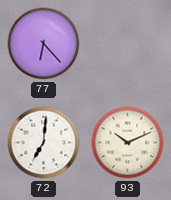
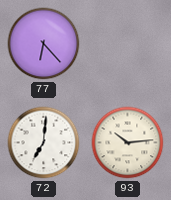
93: 10:11 -> 10:14 (128, 143)
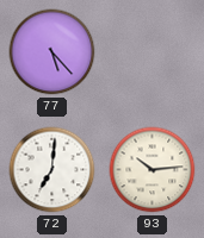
77: 6:23 -> 5:23 (52, 52)
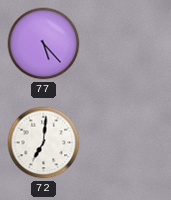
93: 10:14 -> none (153, 170)
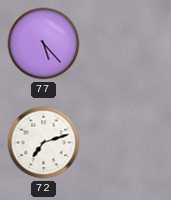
72: 7:01 -> 7:12 (44, 143)
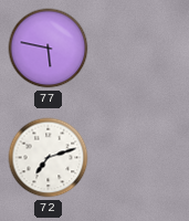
77: 5:23 -> 5:47 (49, 49)
